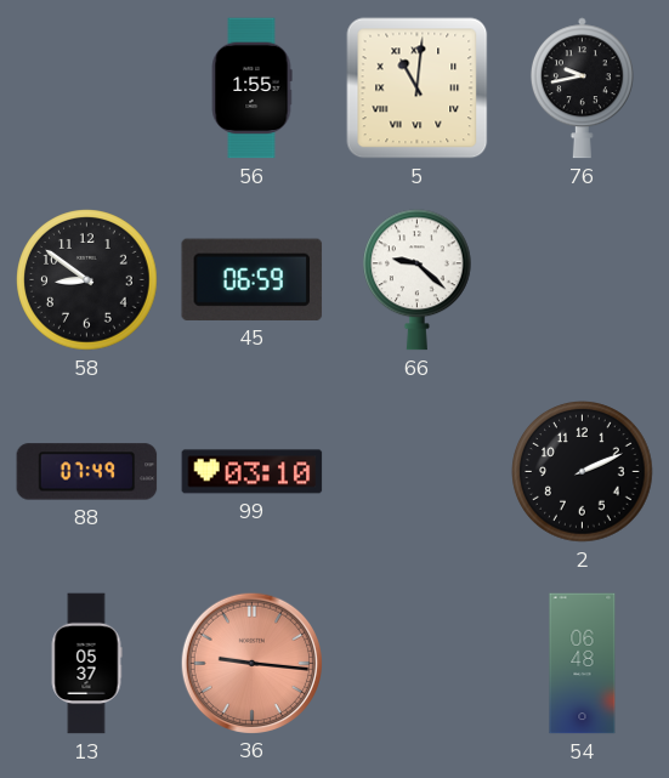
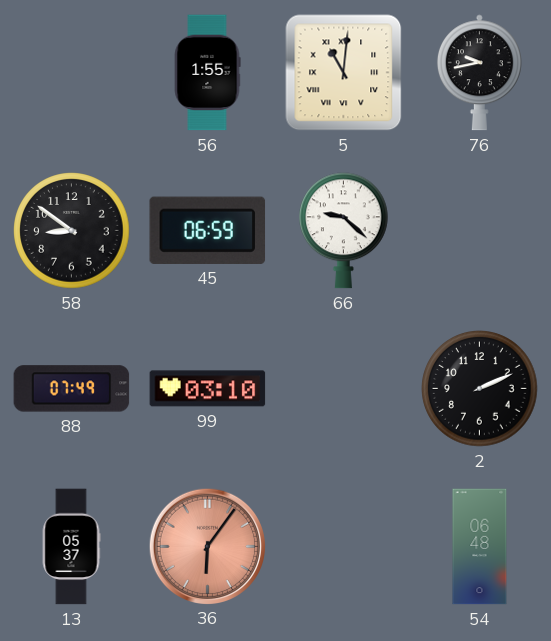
36: 9:16 -> 6:06 (207, 546)
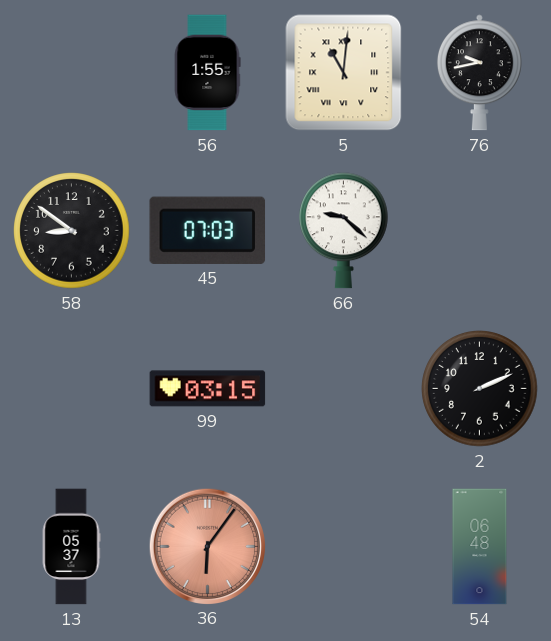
45: 06:59 -> 07:03 (208, 230)
88: 07:49 -> none (72, 389)
99: 03:10 -> 03:15 (208, 389)
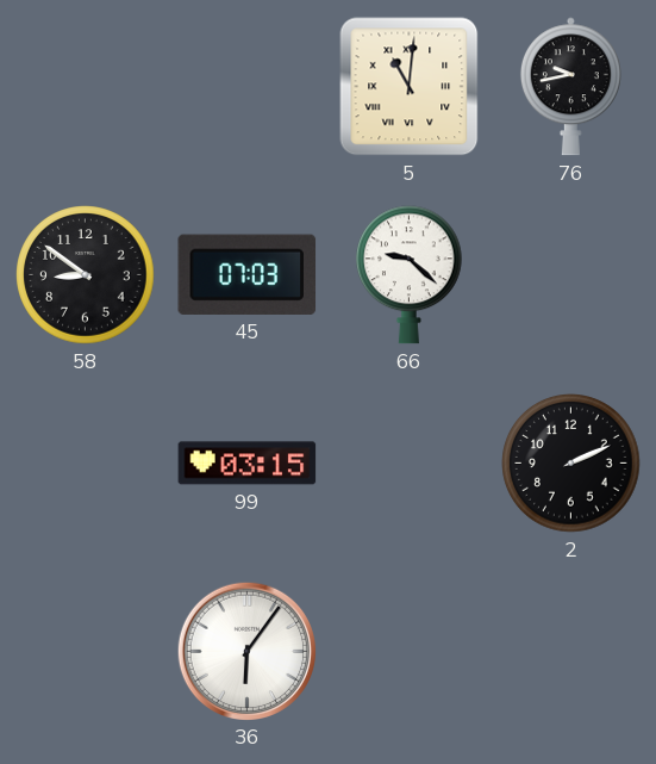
56: 1:55 -> none (207, 73)
13: 05:37 -> none (71, 547)
36 dial: salmon -> white (246, 651)
54: 06:48 -> none (480, 547)
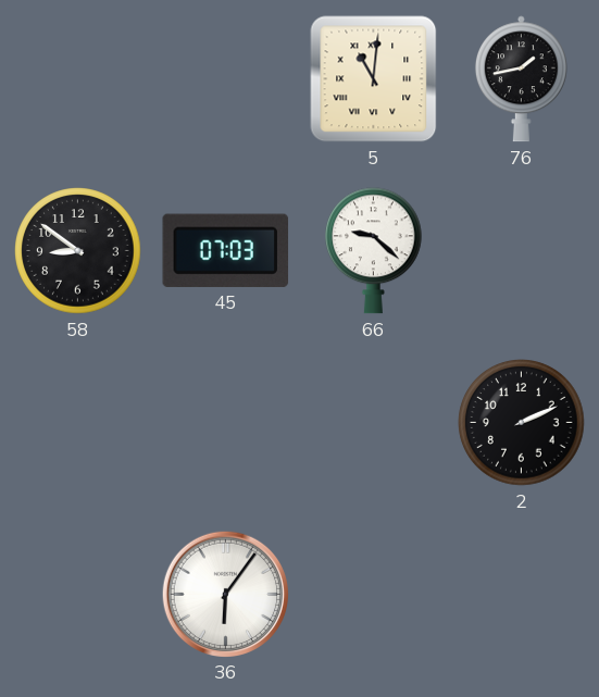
76: 9:43 -> 1:43 (521, 79)
99: 03:15 -> none (248, 464)
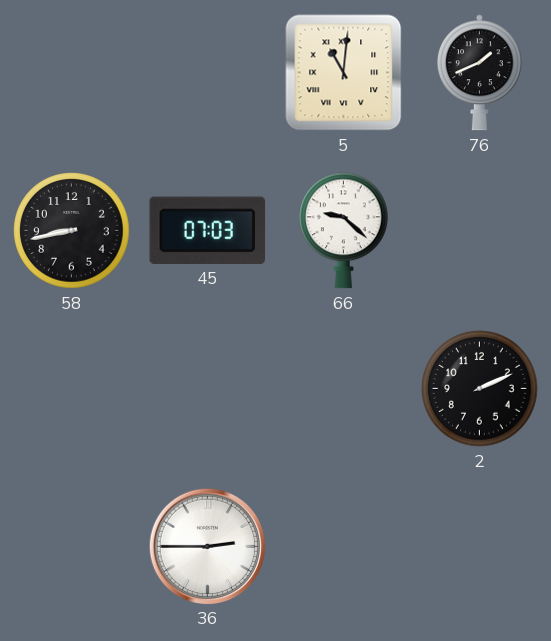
76: 1:43 -> 1:41 (479, 73)
58: 8:51 -> 8:43 (72, 231)
36: 6:06 -> 2:45 (207, 546)
